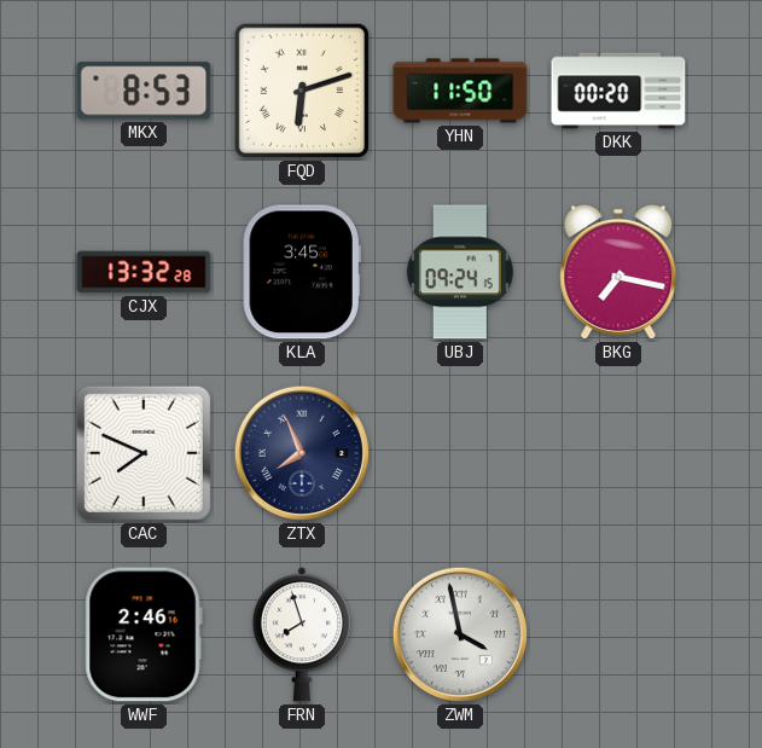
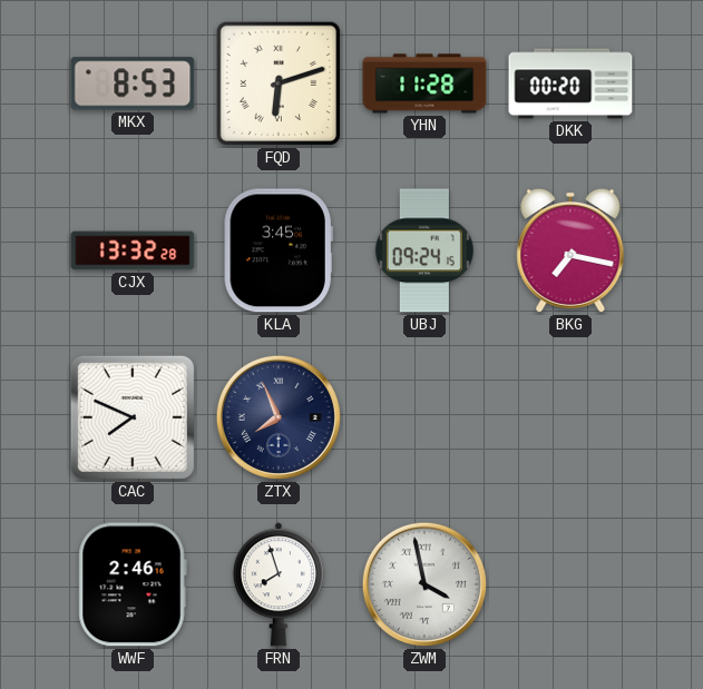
YHN: 11:50 -> 11:28 (424, 83)
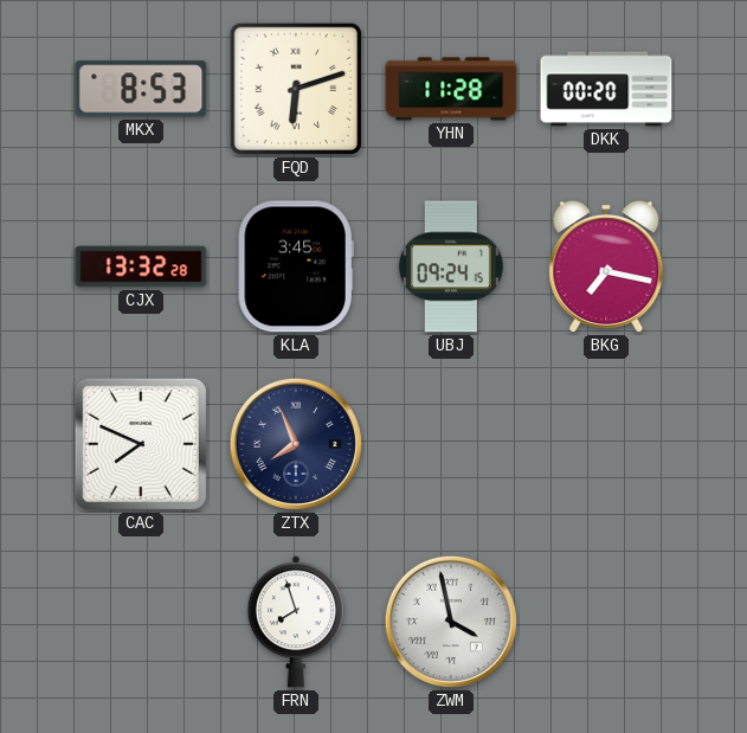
WWF: 2:46 -> none (133, 584)
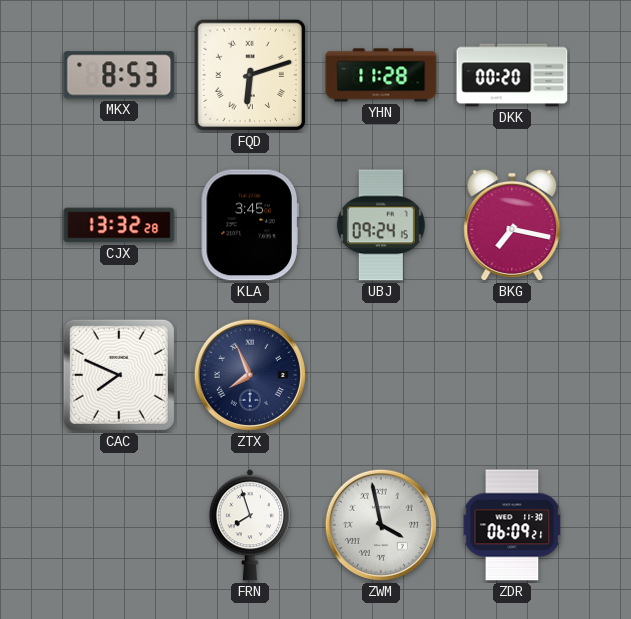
ZDR: none -> 06:09 (512, 525)
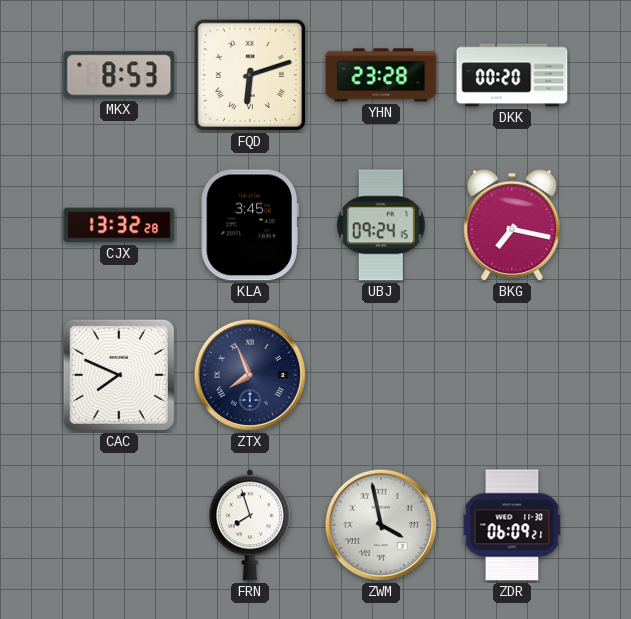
YHN: 11:28 -> 23:28 (381, 75)
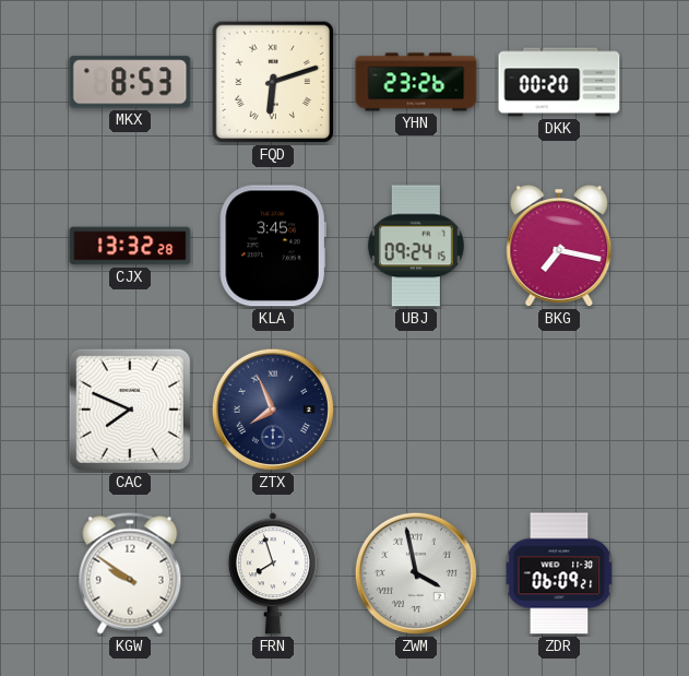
YHN: 23:28 -> 23:26 (416, 82)
KGW: none -> 9:51 (130, 573)
